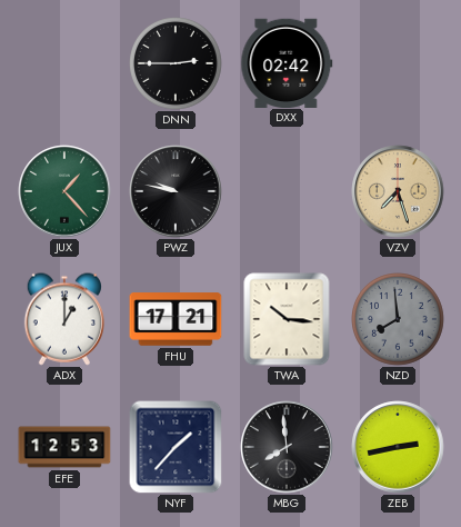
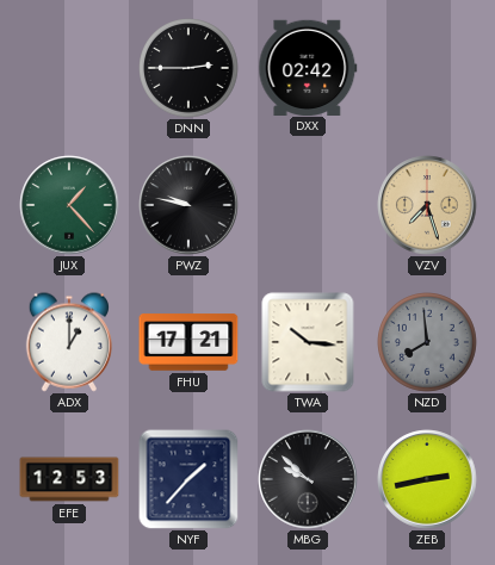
MBG: 7:59 -> 9:52 (308, 479)
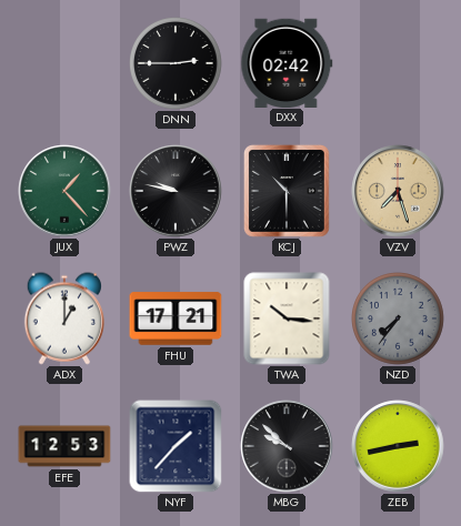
KCJ: none -> 10:30 (288, 192)
NZD: 7:59 -> 7:36 (399, 320)
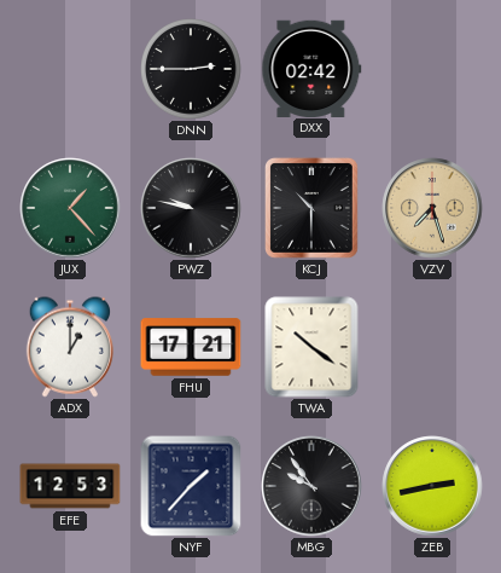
TWA: 10:16 -> 10:21 (311, 347)
NZD: 7:36 -> none (399, 320)
MBG: 9:52 -> 9:54 (311, 486)
